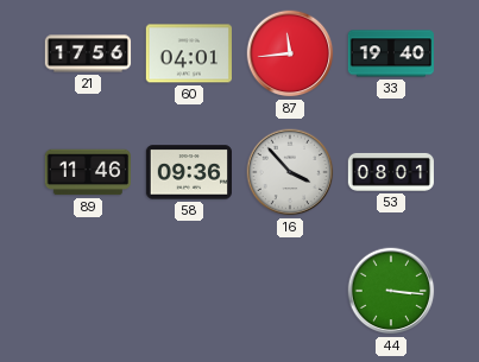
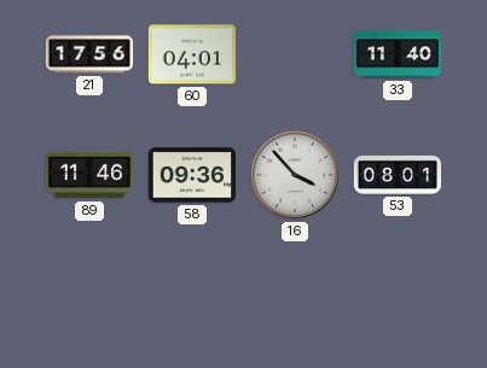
87: 11:44 -> none (290, 53)
33: 19:40 -> 11:40 (396, 54)
44: 3:16 -> none (391, 291)
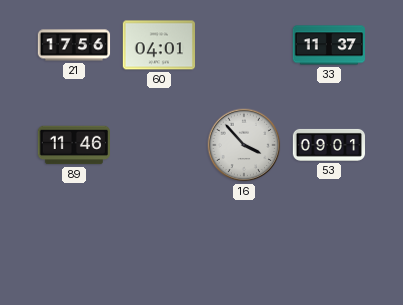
33: 11:40 -> 11:37 (328, 45)
58: 09:36 -> none (191, 175)
53: 08:01 -> 09:01 (328, 145)
